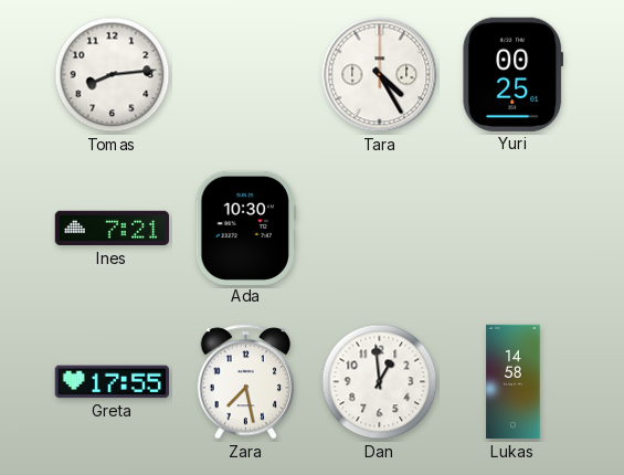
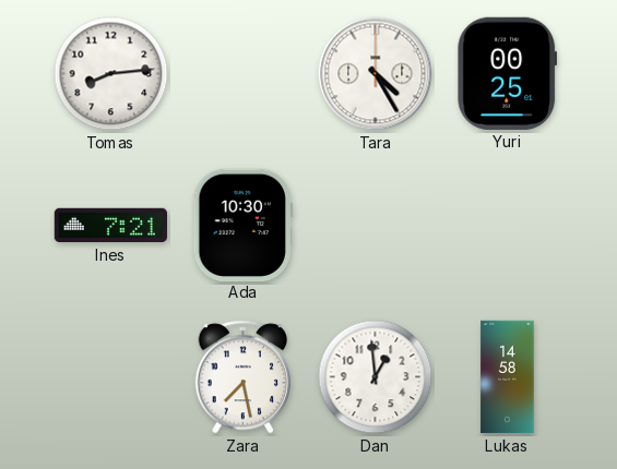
Greta: 17:55 -> none (112, 382)
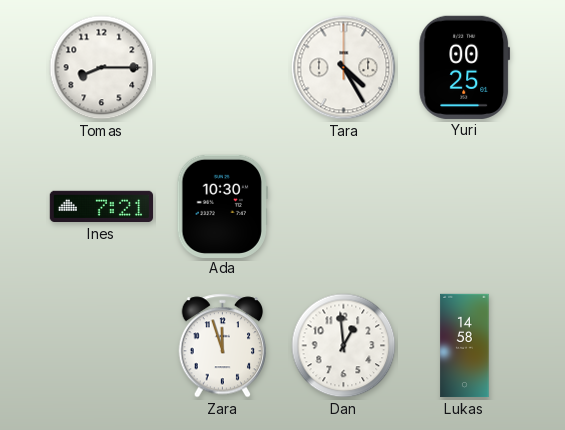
Tomas: 8:14 -> 8:15 (102, 68)
Zara: 7:28 -> 11:57 (223, 346)
